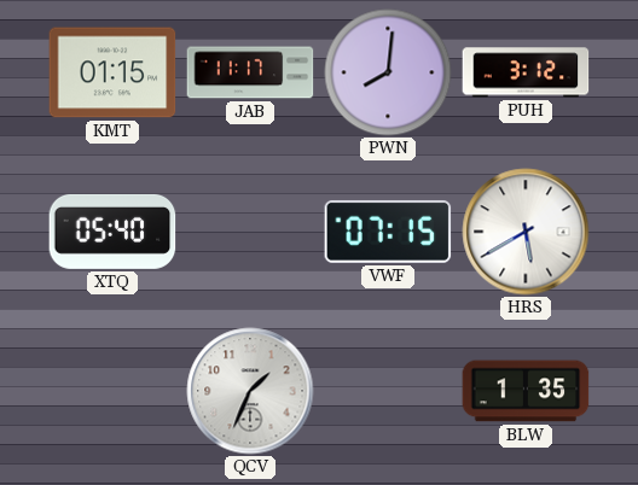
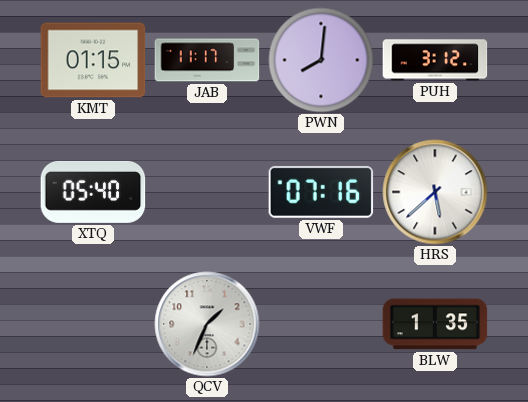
VWF: 07:15 -> 07:16 (321, 192)
HRS: 5:40 -> 5:38 (435, 192)
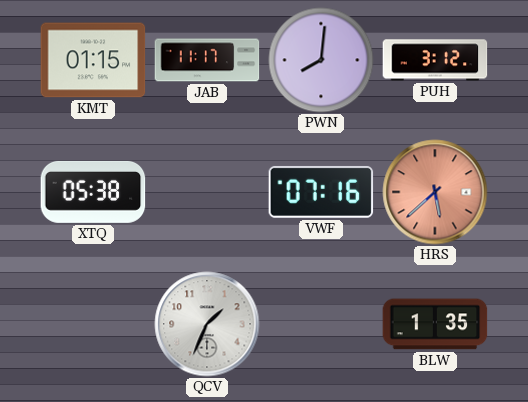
XTQ: 05:40 -> 05:38 (93, 192)
HRS dial: white -> salmon (435, 192)
